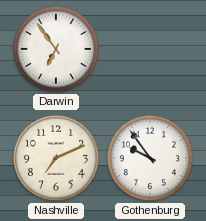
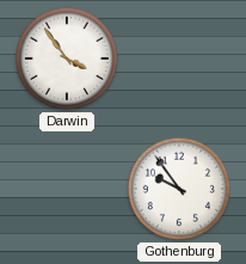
Darwin: 6:54 -> 3:54 (67, 59)
Nashville: 7:11 -> none (56, 158)
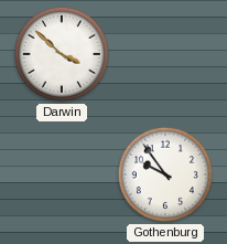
Darwin: 3:54 -> 3:52 (62, 54)
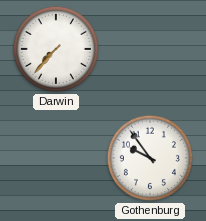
Darwin: 3:52 -> 7:37 (56, 49)
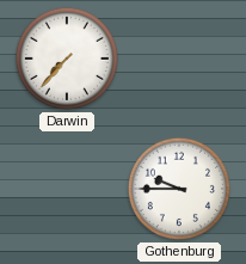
Gothenburg: 9:54 -> 9:45 (179, 189)
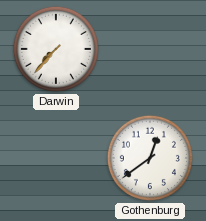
Gothenburg: 9:45 -> 12:39 (150, 158)
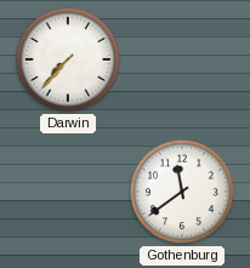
Gothenburg: 12:39 -> 11:39 (182, 192)
